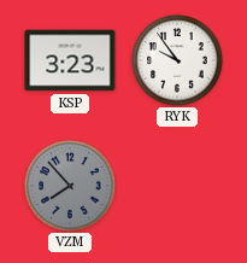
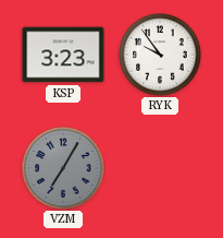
VZM: 7:53 -> 7:05 (63, 168)
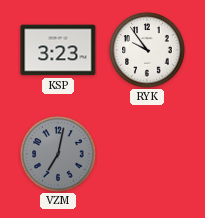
VZM: 7:05 -> 7:02 (58, 154)
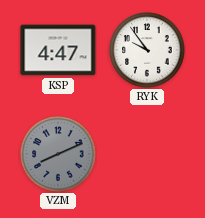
KSP: 3:23 -> 4:47 (58, 50)
VZM: 7:02 -> 8:11 (58, 154)
